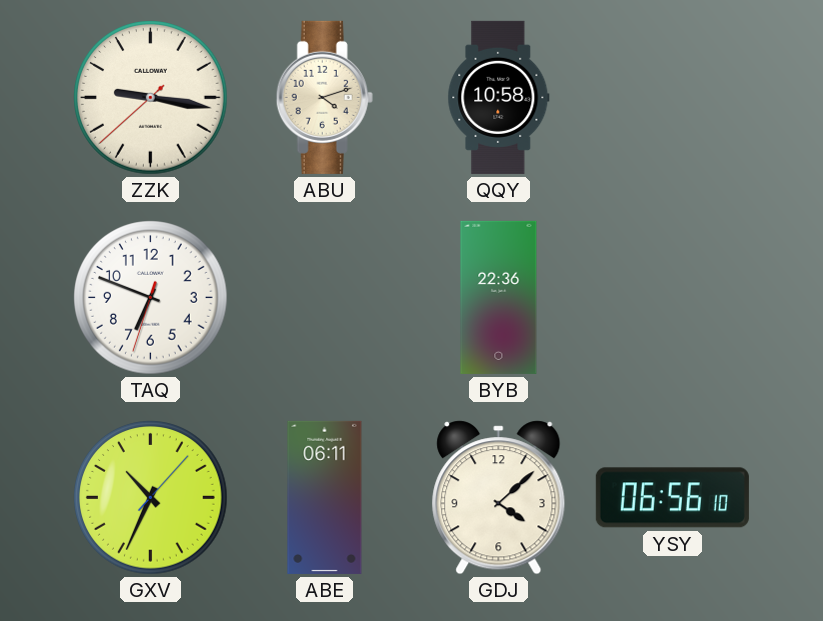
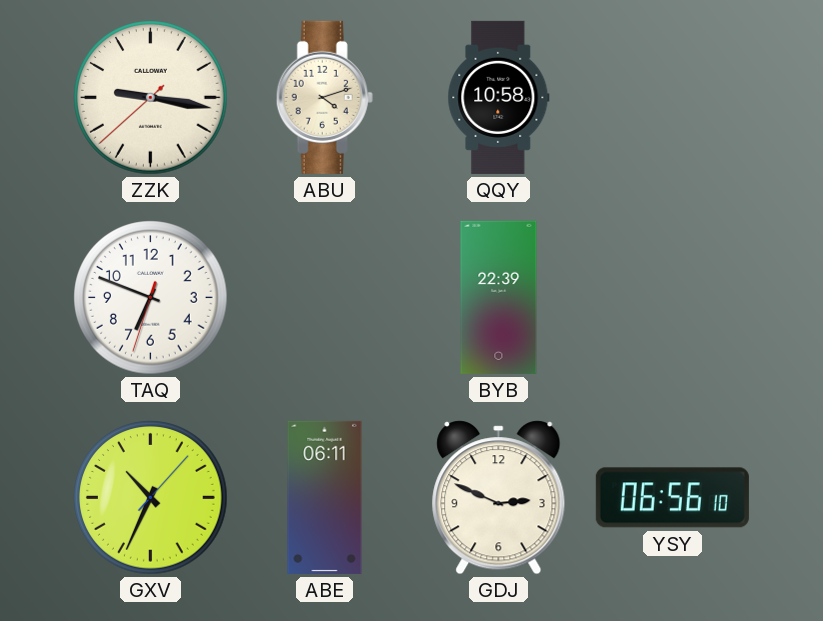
BYB: 22:36 -> 22:39 (499, 297)
GDJ: 4:08 -> 2:49 (499, 498)
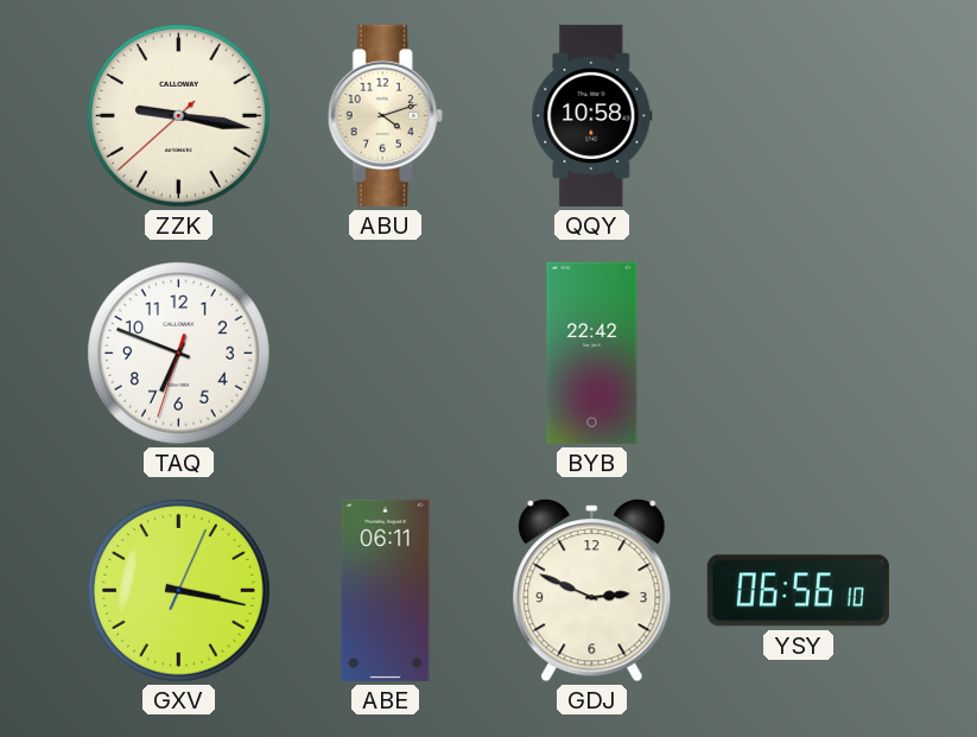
BYB: 22:39 -> 22:42 (592, 352)
GXV: 10:34 -> 3:17 (179, 591)
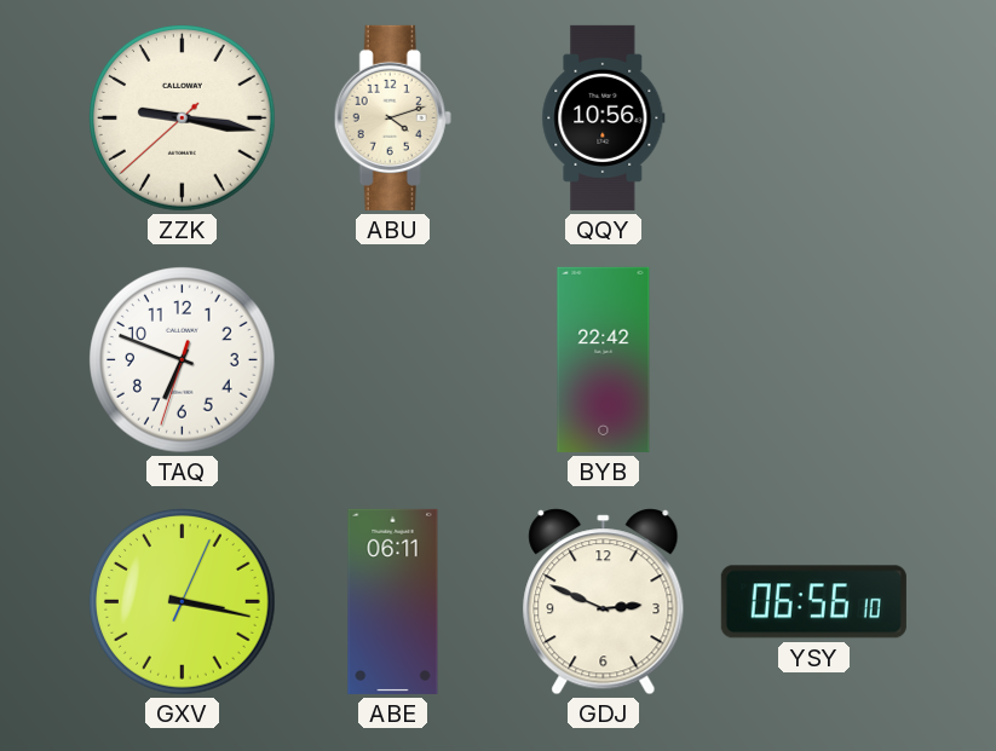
QQY: 10:58 -> 10:56 (604, 117)
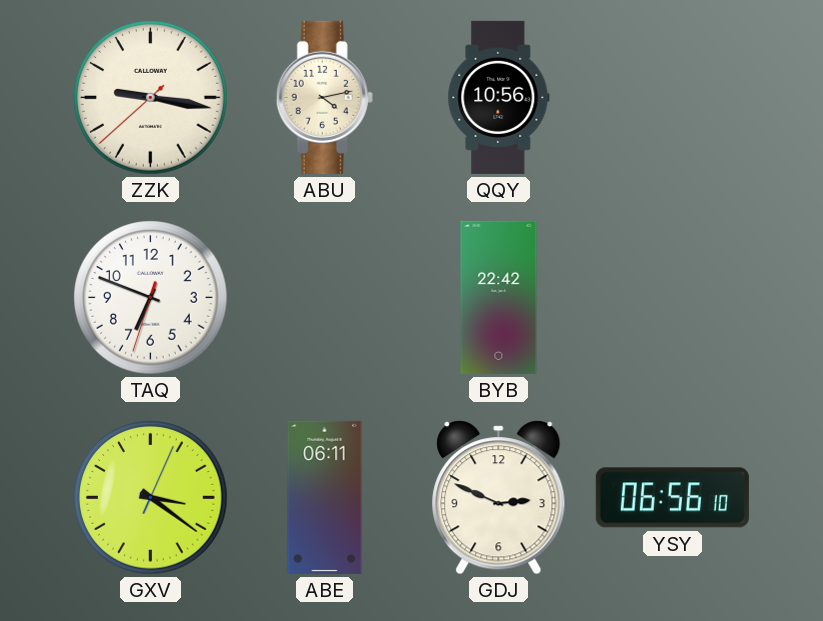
ABU: 4:12 -> 4:13 (324, 97)
GXV: 3:17 -> 3:21 (151, 498)
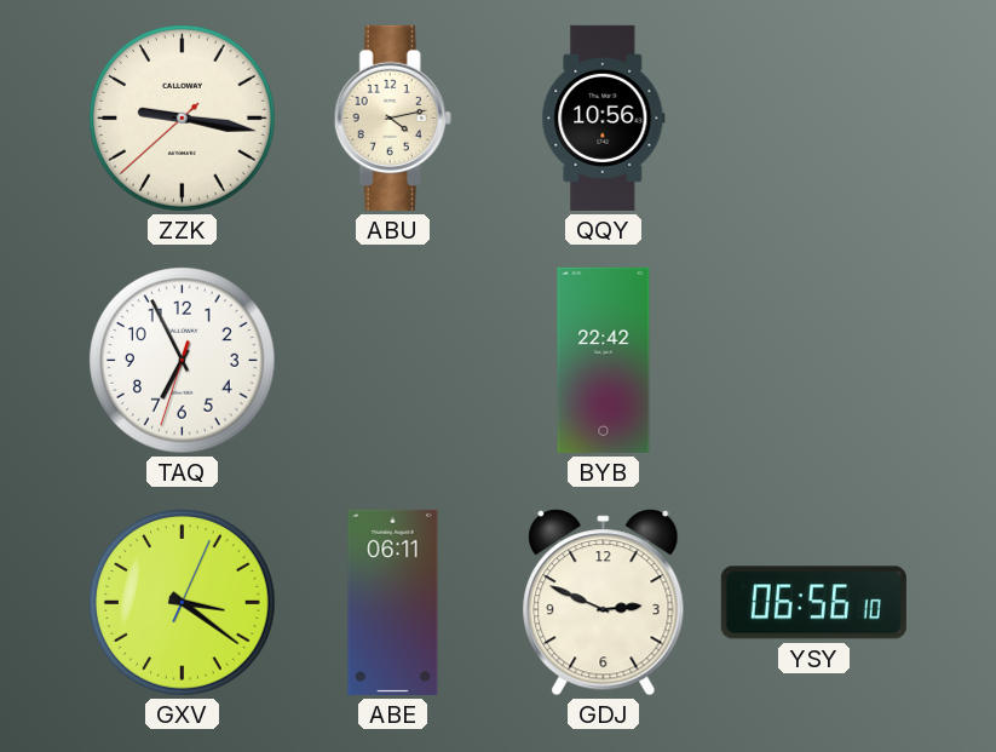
TAQ: 6:48 -> 6:55 (183, 361)
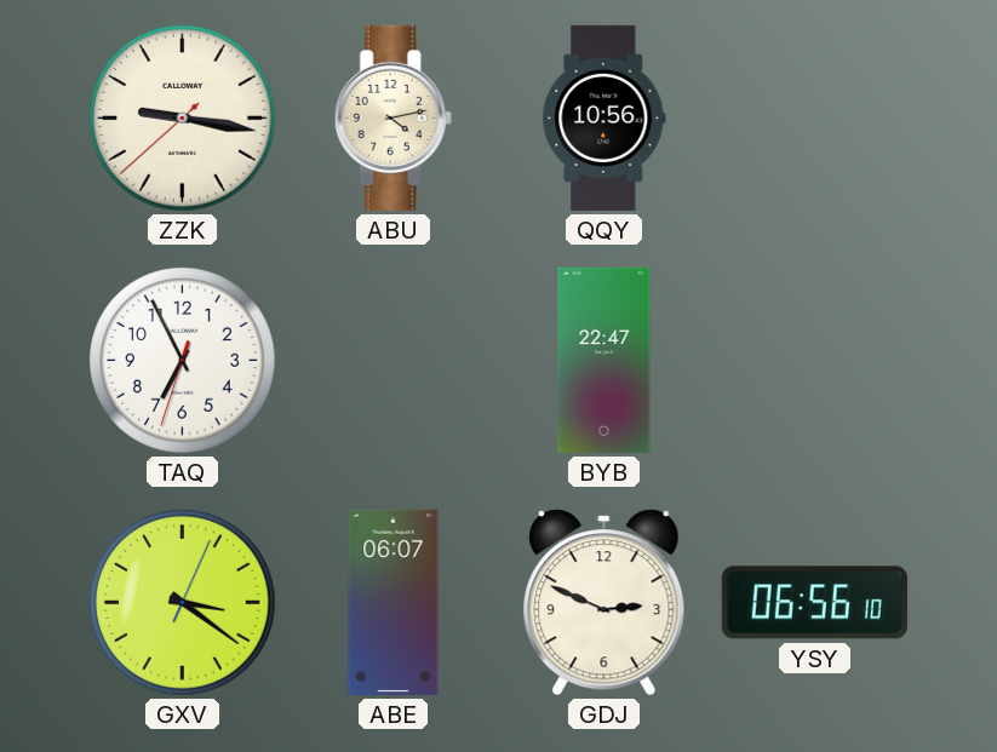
BYB: 22:42 -> 22:47 (604, 360)
ABE: 06:11 -> 06:07 (394, 602)
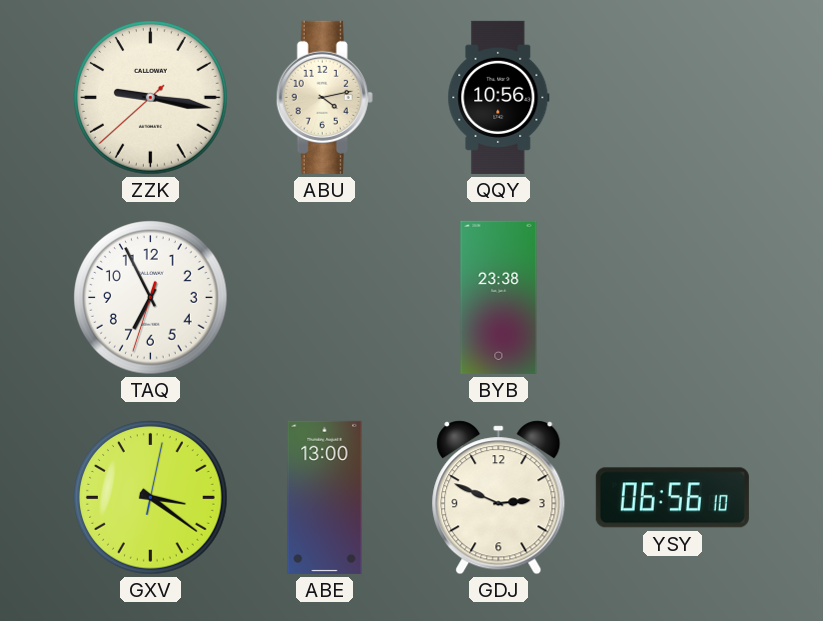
BYB: 22:47 -> 23:38 (499, 297)
GXV: 3:21:04 -> 3:21:02 (151, 498)
ABE: 06:07 -> 13:00 (325, 497)
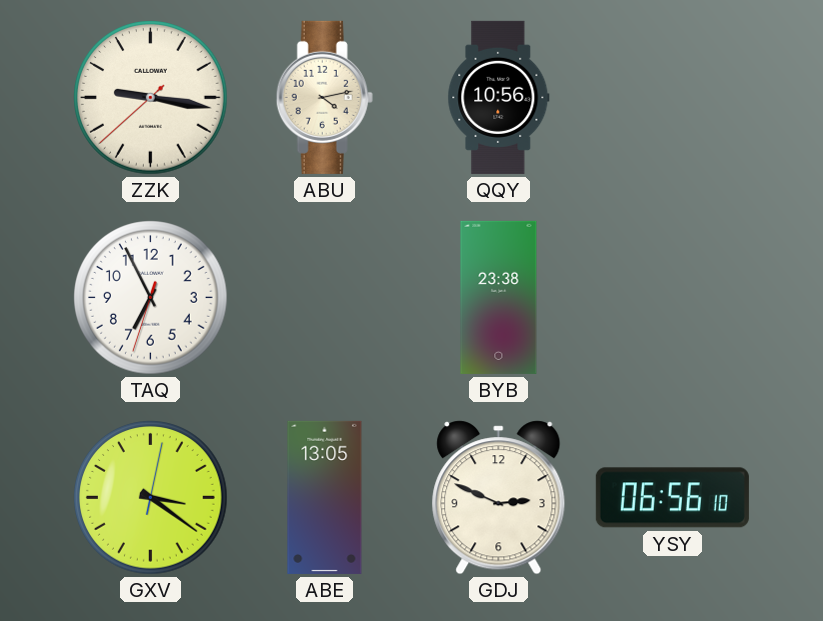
ABE: 13:00 -> 13:05 (325, 497)
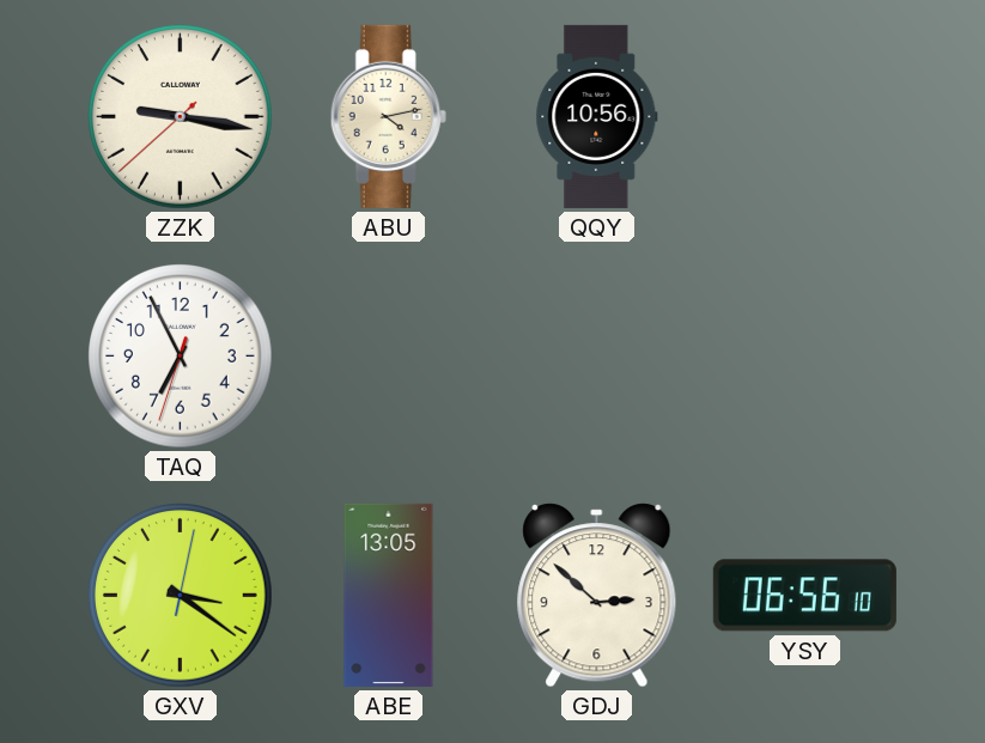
BYB: 23:38 -> none (499, 297)
GDJ: 2:49 -> 2:52 (597, 596)
